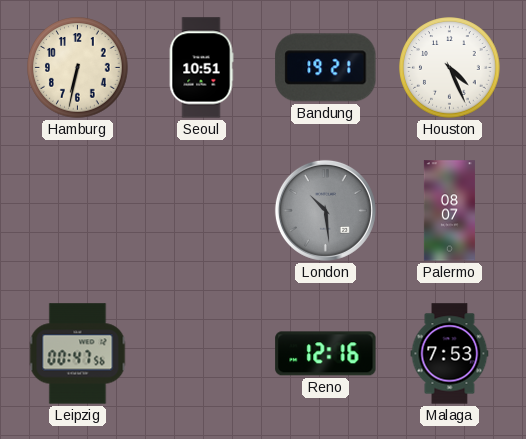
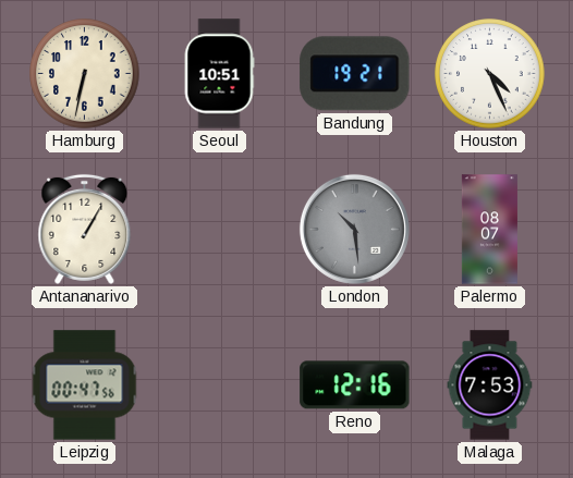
Antananarivo: none -> 1:05 (85, 229)
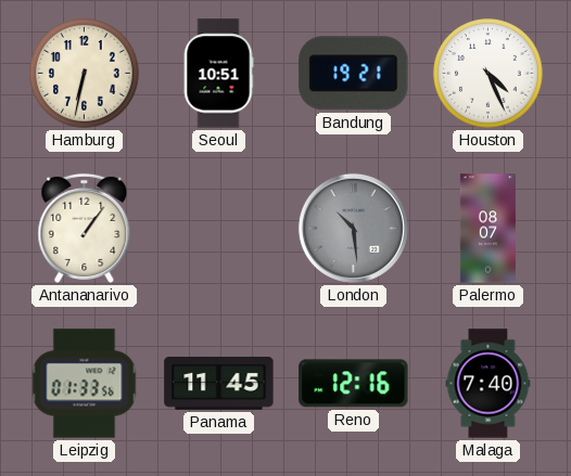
Antananarivo: 1:05 -> 1:06 (85, 228)
Leipzig: 00:47 -> 01:33 (85, 384)
Panama: none -> 11:45 (219, 384)
Malaga: 7:53 -> 7:40 (488, 384)
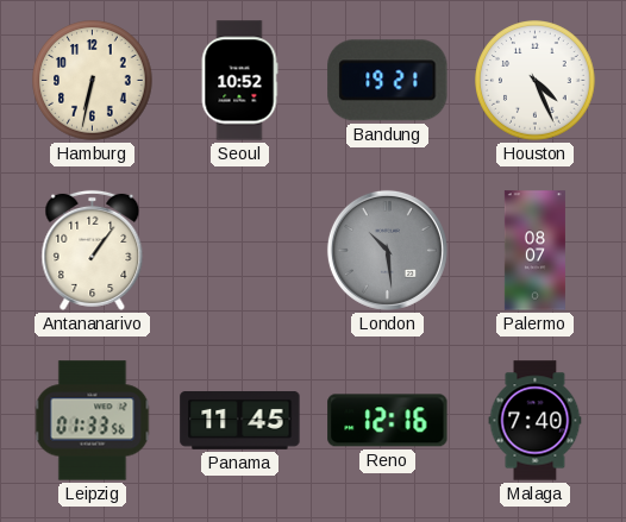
Seoul: 10:51 -> 10:52 (239, 81)
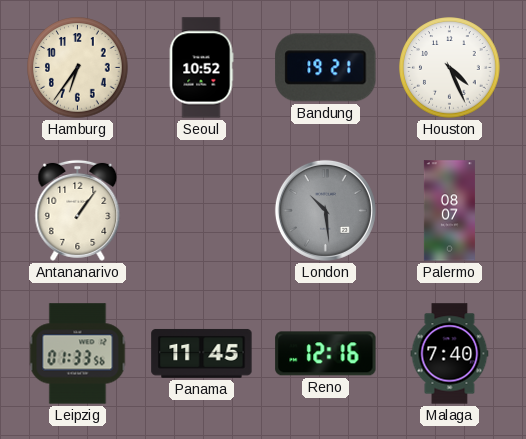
Hamburg: 6:32 -> 6:36 (78, 68)
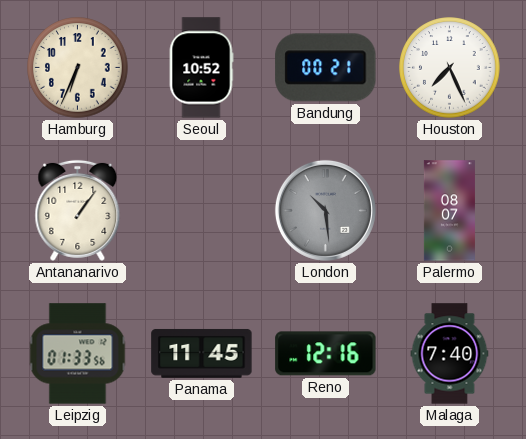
Hamburg: 6:36 -> 6:34 (78, 68)
Bandung: 19:21 -> 00:21 (326, 68)
Houston: 4:26 -> 7:26 (450, 68)
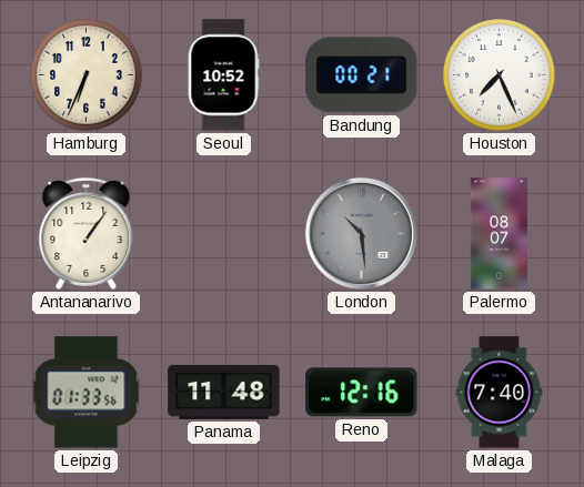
Panama: 11:45 -> 11:48 (224, 393)
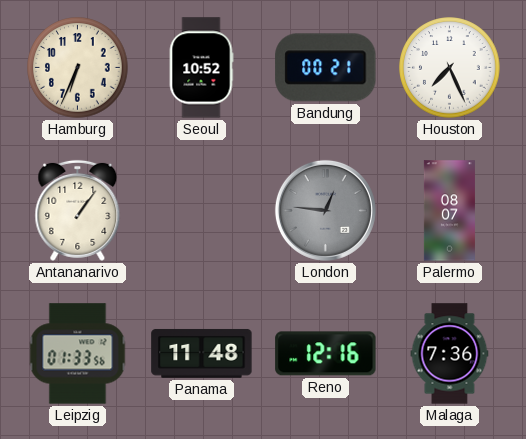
London: 10:29 -> 12:46 (325, 210)
Malaga: 7:40 -> 7:36 (450, 354)
